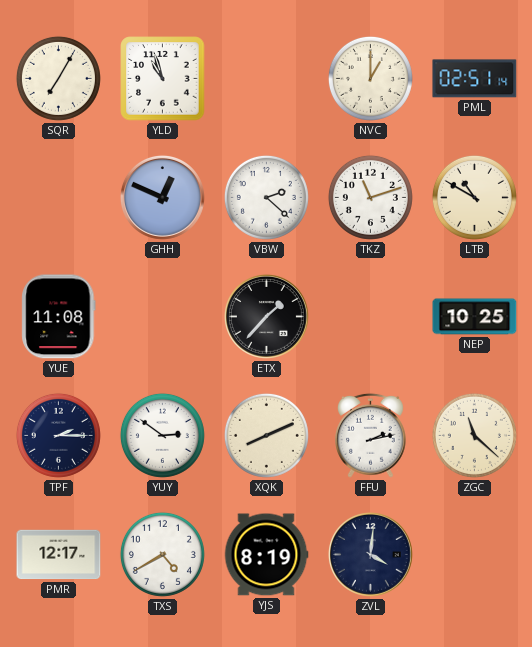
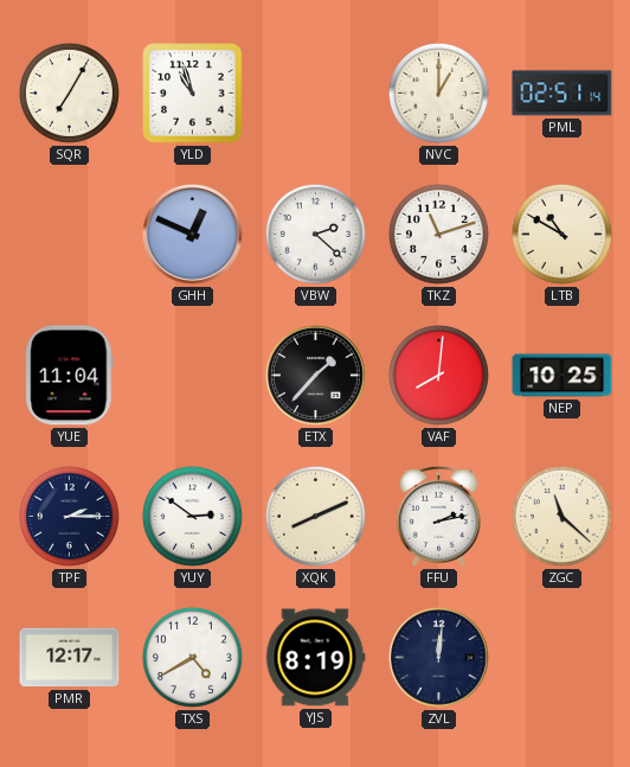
YUE: 11:08 -> 11:04 (70, 376)
VAF: none -> 8:01 (438, 375)
ZVL: 4:01 -> 12:01 (438, 657)
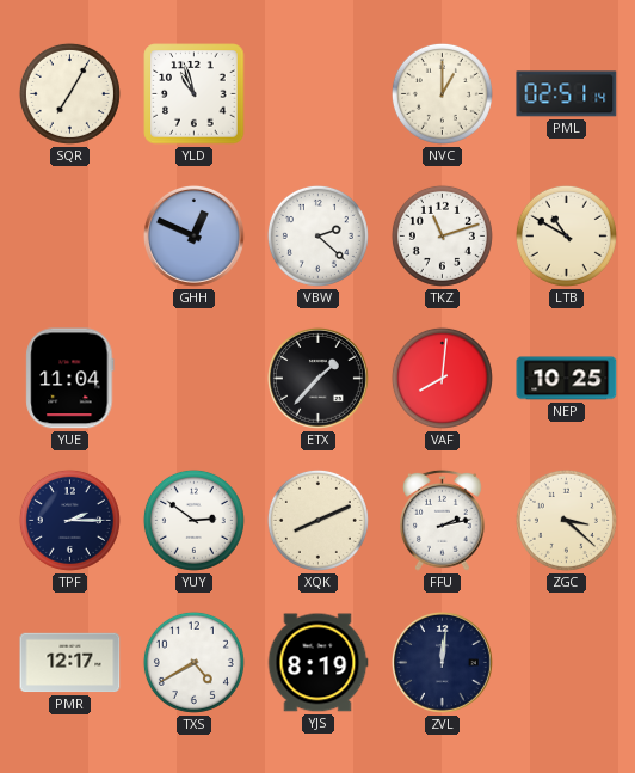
ZGC: 11:22 -> 3:22 (566, 520)
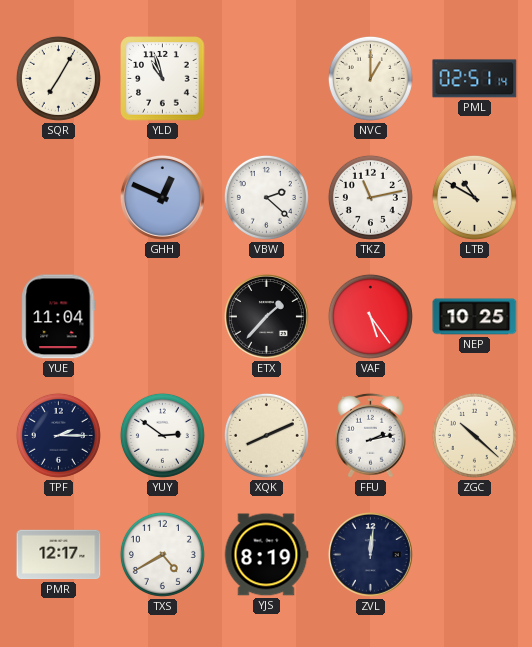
TKZ: 11:12 -> 11:13 (370, 197)
VAF: 8:01 -> 5:24 (370, 316)
ZGC: 3:22 -> 10:22 (474, 435)
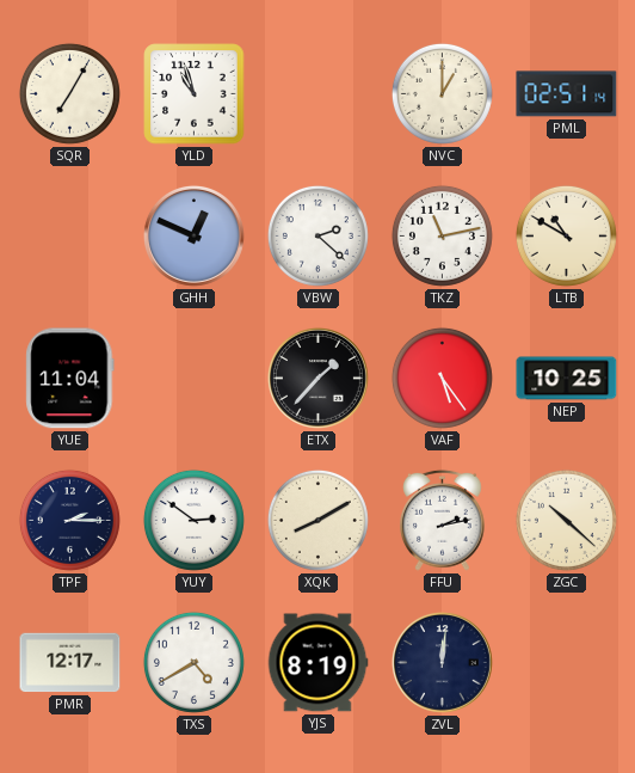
XQK: 8:11 -> 8:10 (317, 520)
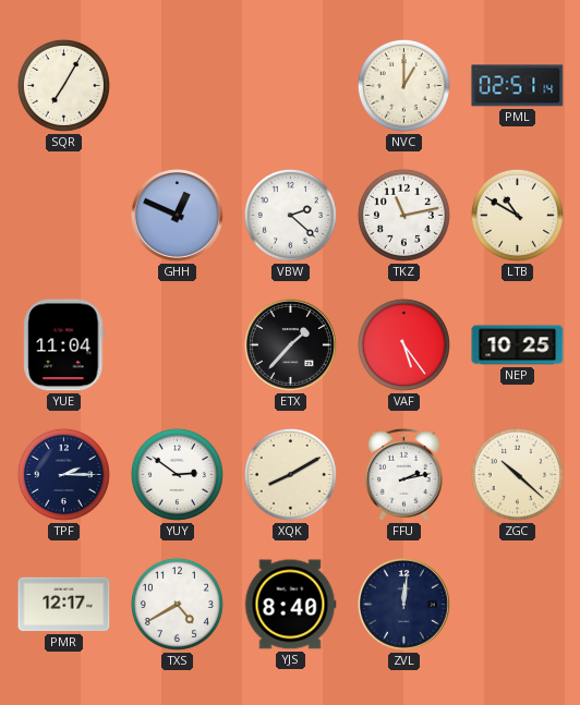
YLD: 10:57 -> none (195, 94)
YJS: 8:19 -> 8:40 (290, 605)
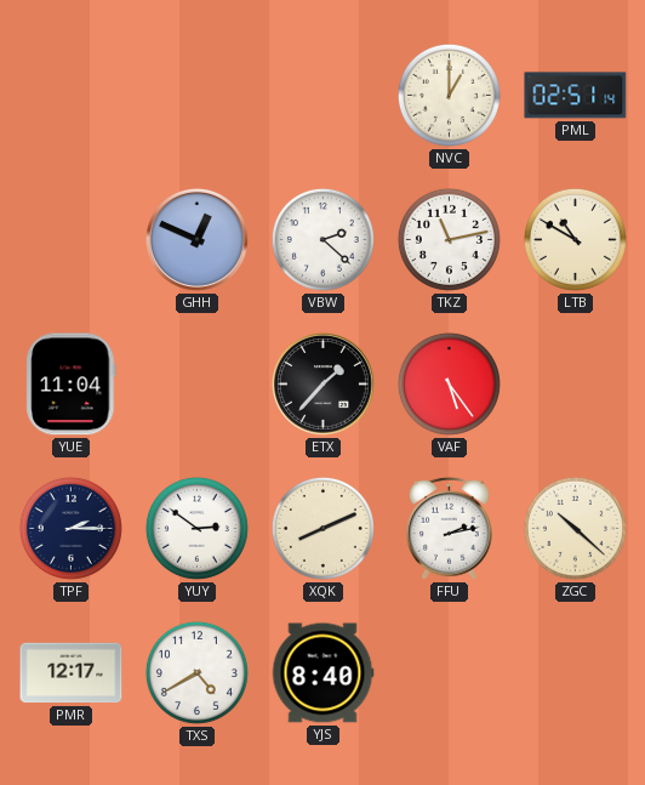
SQR: 7:05 -> none (63, 85)
NEP: 10:25 -> none (518, 345)
XQK: 8:10 -> 8:11 (322, 528)
ZVL: 12:01 -> none (403, 604)
